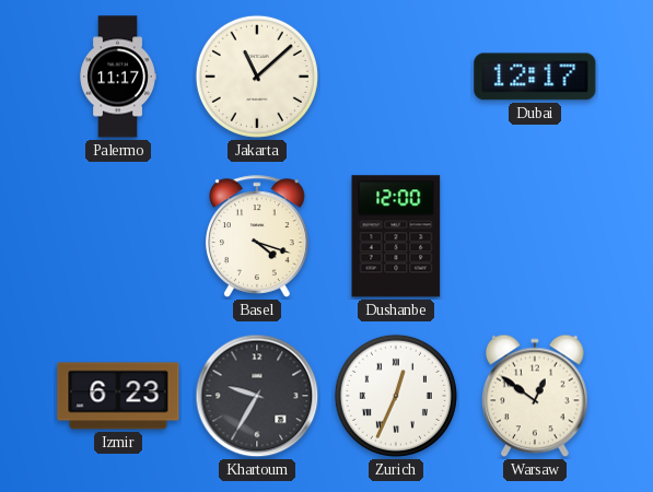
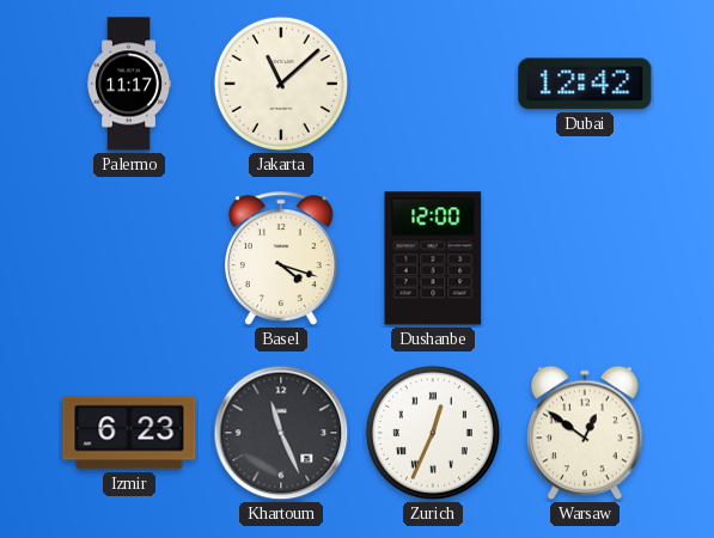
Dubai: 12:17 -> 12:42 (585, 84)
Khartoum: 9:35 -> 11:26 (281, 433)
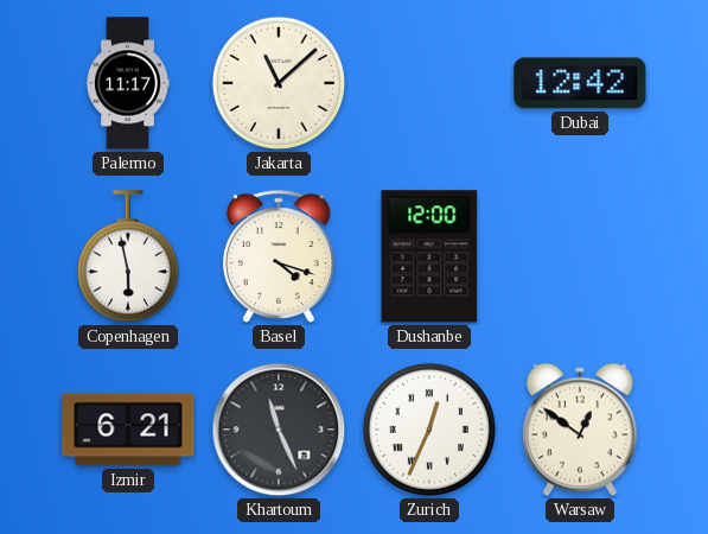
Copenhagen: none -> 5:58 (128, 258)
Izmir: 6:23 -> 6:21 (128, 430)
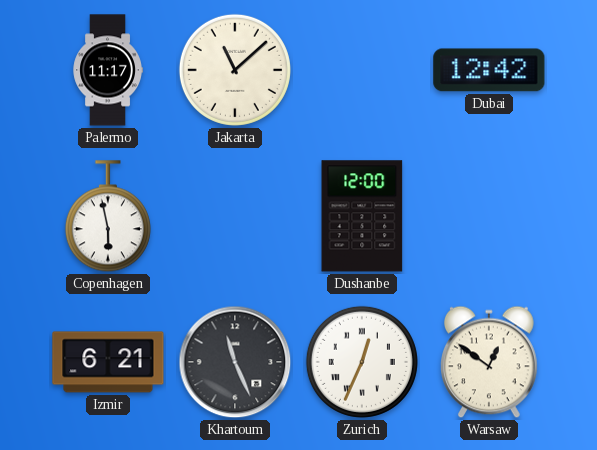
Basel: 4:18 -> none (280, 256)
